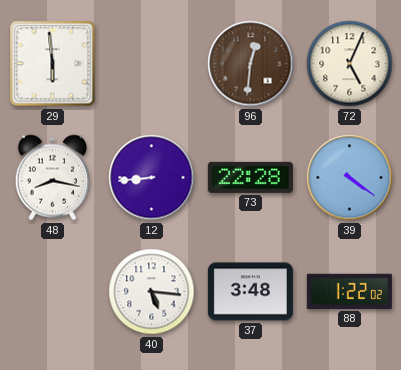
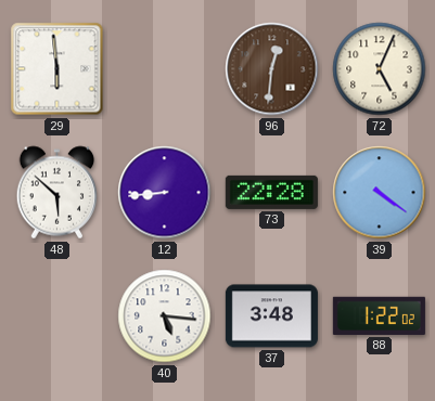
48: 8:17 -> 5:52 (57, 193)
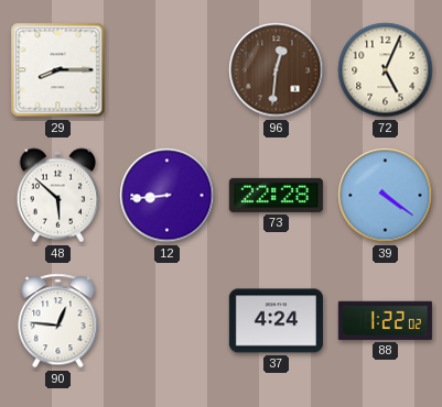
29: 5:59 -> 8:15 (58, 70)
90: none -> 12:46 (58, 321)
40: 5:16 -> none (165, 316)
37: 3:48 -> 4:24 (276, 321)
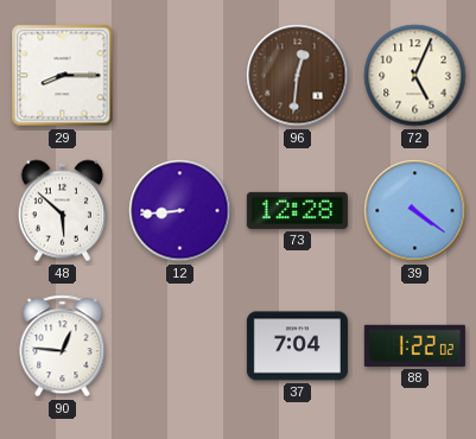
73: 22:28 -> 12:28 (297, 210)
37: 4:24 -> 7:04 (297, 346)
